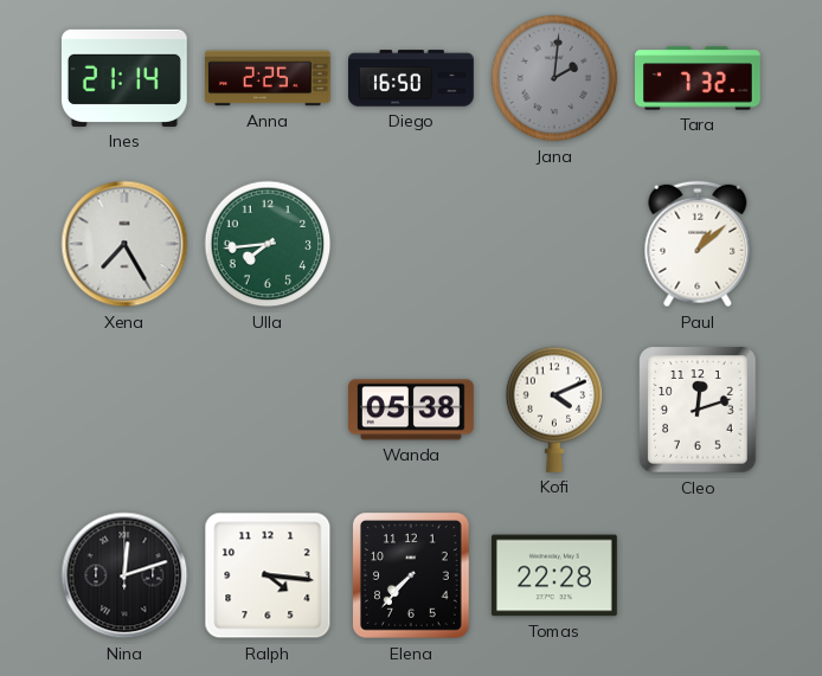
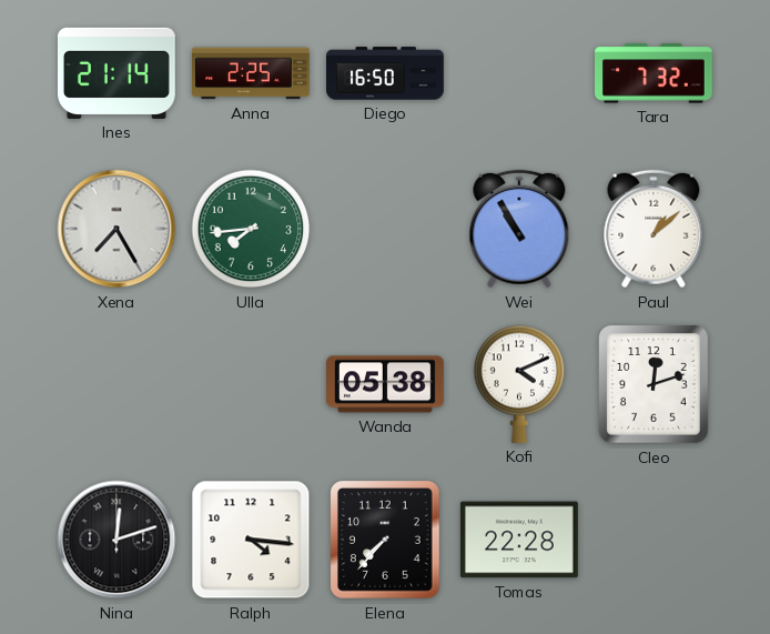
Jana: 2:01 -> none (554, 78)
Wei: none -> 10:55 (519, 229)
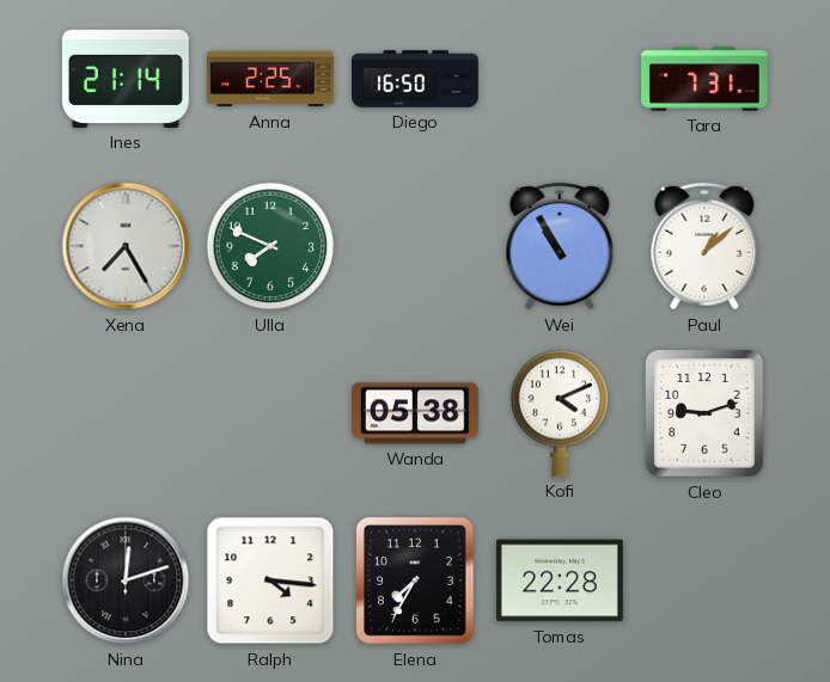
Tara: 7:32 -> 7:31 (706, 79)
Ulla: 7:44 -> 7:49 (270, 246)
Cleo: 12:12 -> 9:12 (704, 413)
Elena: 7:37 -> 7:35 (415, 580)
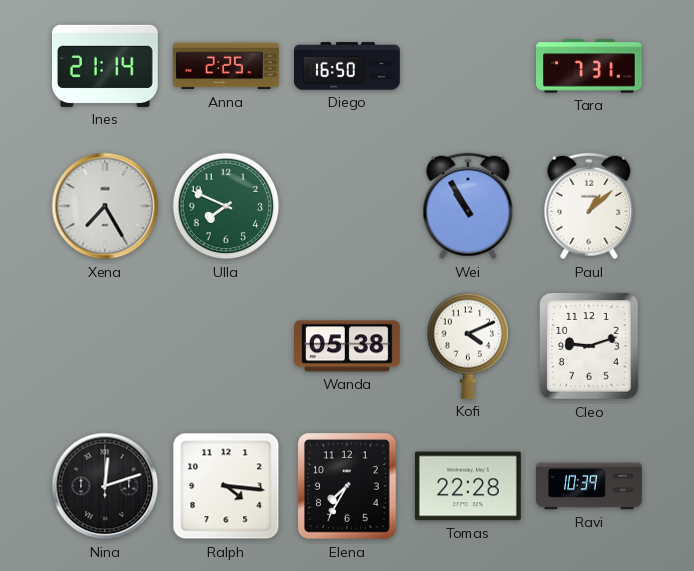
Ravi: none -> 10:39 (589, 486)
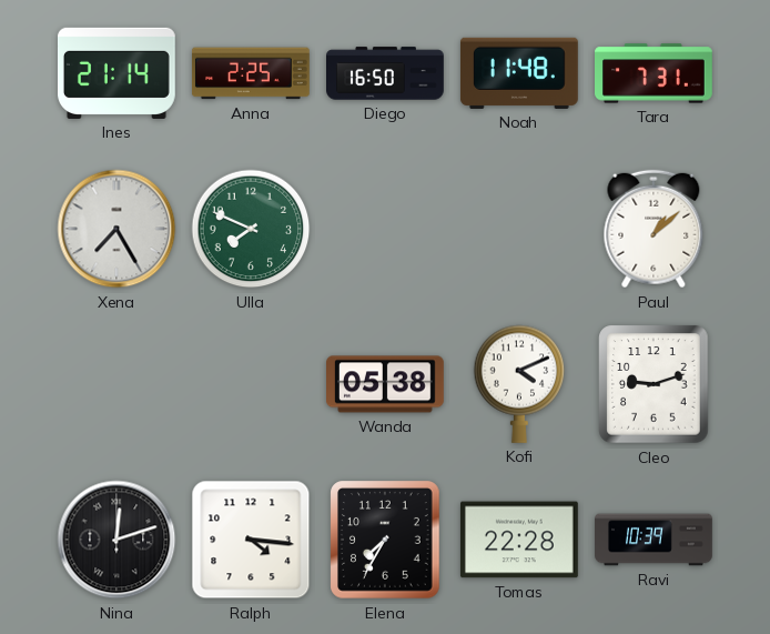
Noah: none -> 11:48 (519, 73)
Wei: 10:55 -> none (468, 206)
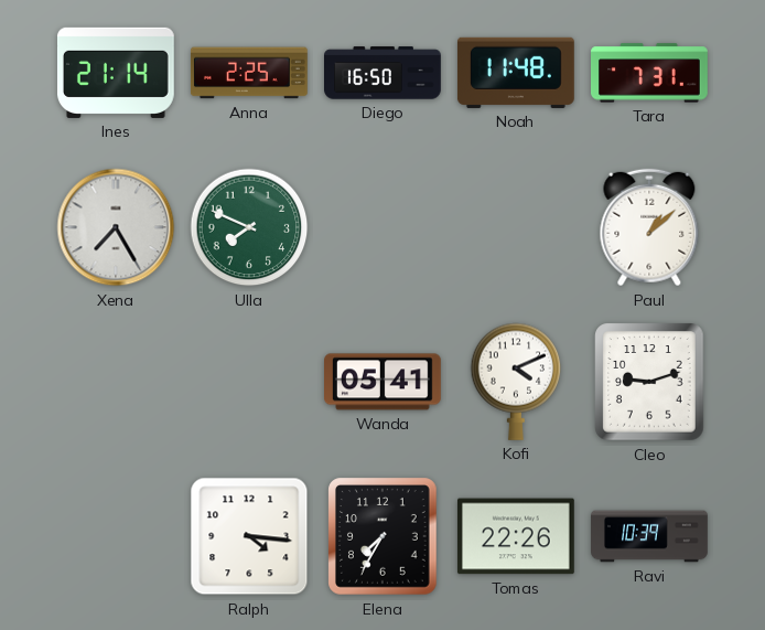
Wanda: 05:38 -> 05:41 (384, 382)
Nina: 12:12 -> none (116, 540)
Tomas: 22:28 -> 22:26 (516, 536)
